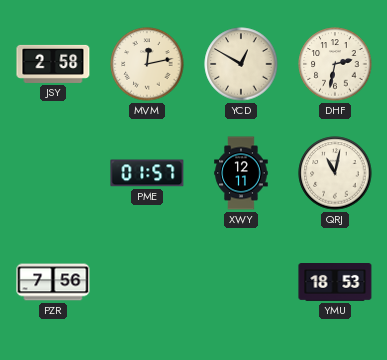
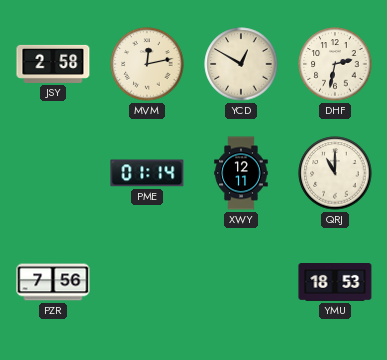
PME: 01:57 -> 01:14 (147, 173)
QRJ: 11:02 -> 11:00 (335, 173)
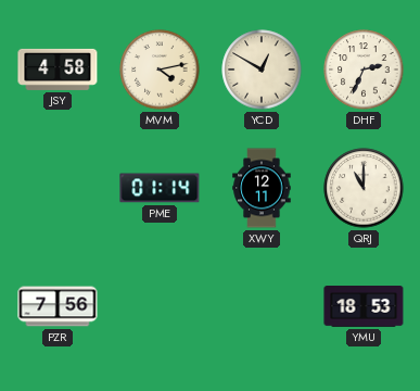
JSY: 2:58 -> 4:58 (58, 70)
MVM: 12:13 -> 4:13 (160, 70)
DHF: 2:32 -> 2:34 (364, 70)
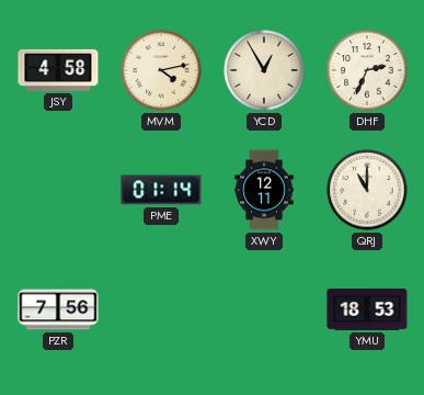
YCD: 12:50 -> 12:55 (264, 70)
